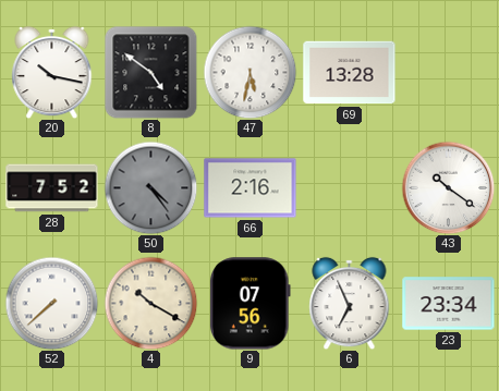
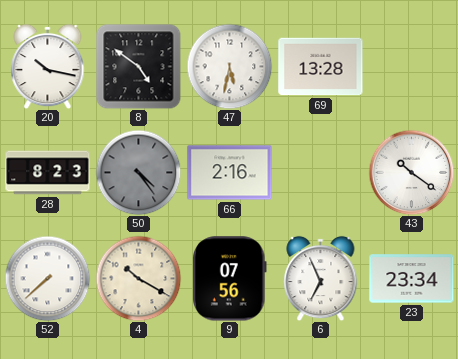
28: 7:52 -> 8:23 (48, 173)
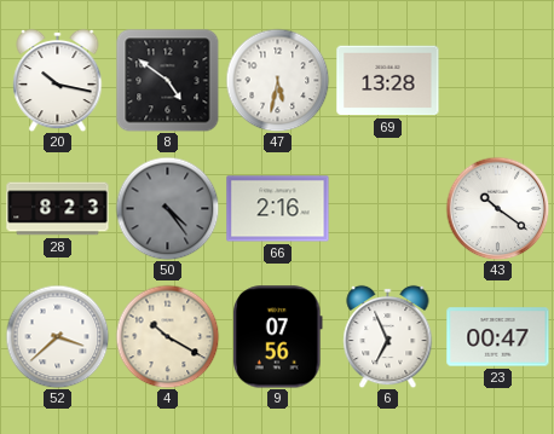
52: 7:38 -> 3:38 (57, 336)
23: 23:34 -> 00:47 (498, 337)
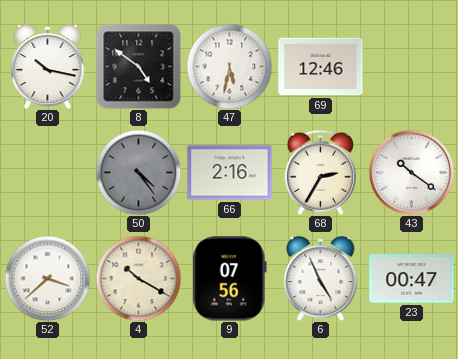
69: 13:28 -> 12:46 (321, 67)
28: 8:23 -> none (58, 209)
68: none -> 2:35 (321, 172)
6: 6:56 -> 4:56 (321, 278)
